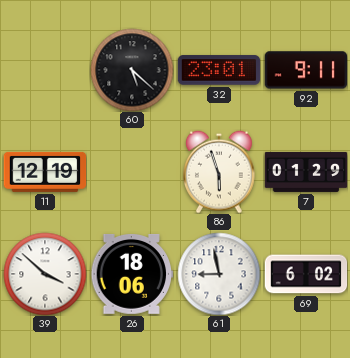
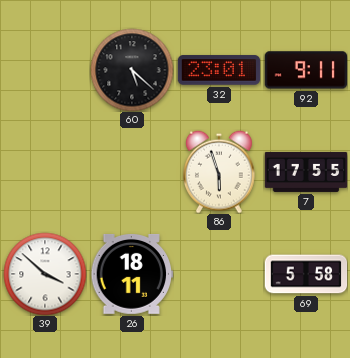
11: 12:19 -> none (45, 172)
7: 01:29 -> 17:55 (306, 172)
26: 18:06 -> 18:11 (132, 274)
61: 8:58 -> none (219, 274)
69: 6:02 -> 5:58 (306, 274)
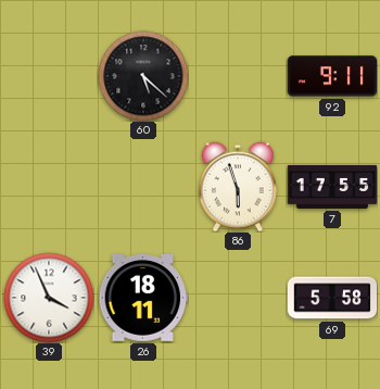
32: 23:01 -> none (219, 70)
39: 3:52 -> 3:56 (49, 298)
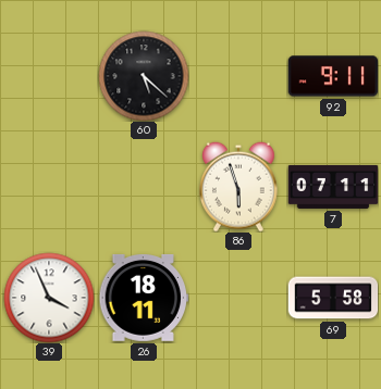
7: 17:55 -> 07:11 (333, 187)
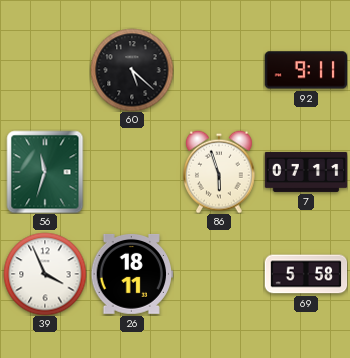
56: none -> 11:33 (45, 172)
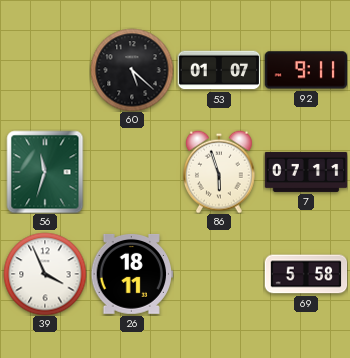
53: none -> 01:07 (219, 70)
